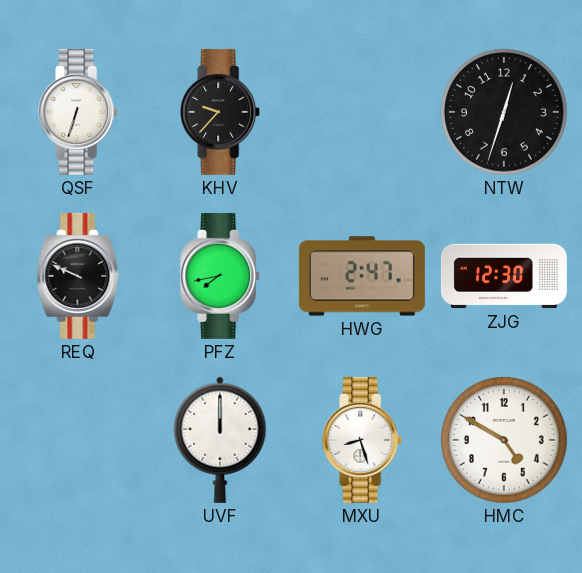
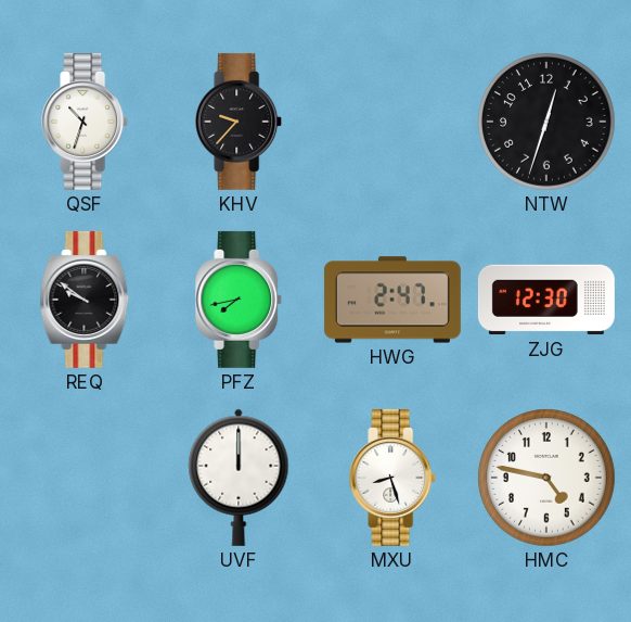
QSF: 6:33 -> 10:33 (86, 122)
REQ: 9:49 -> 9:51 (85, 300)
HMC: 4:50 -> 4:47 (548, 479)
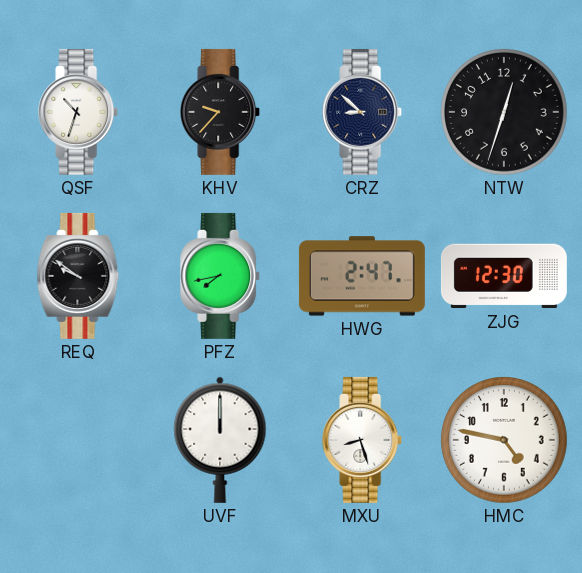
CRZ: none -> 8:52 (363, 112)
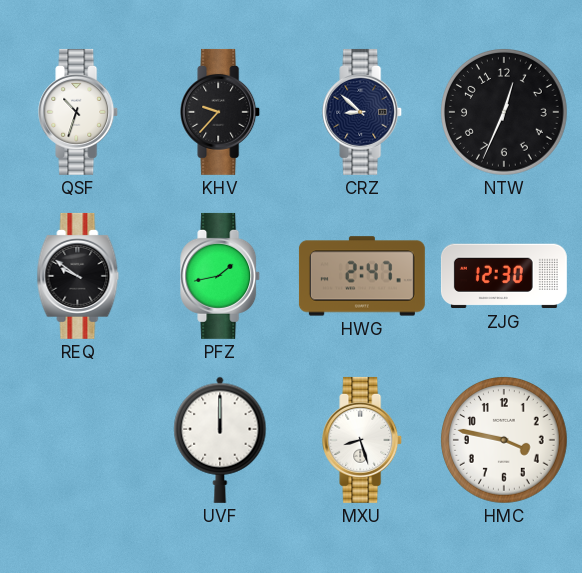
NTW: 12:33 -> 12:34 (505, 113)
PFZ: 7:43 -> 1:43 (221, 276)
HMC: 4:47 -> 3:47 (505, 441)
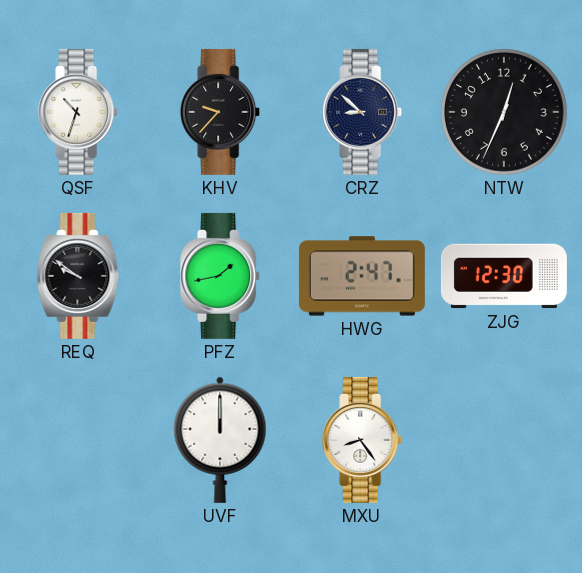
MXU: 8:27 -> 8:24 (363, 440)
HMC: 3:47 -> none (505, 441)
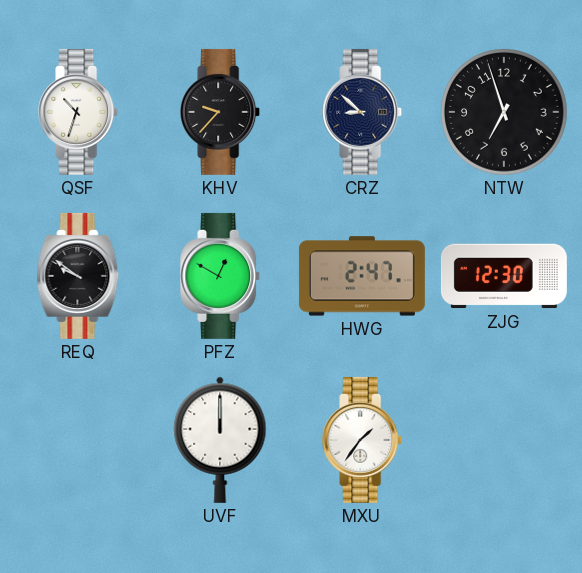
NTW: 12:34 -> 6:57 (505, 113)
PFZ: 1:43 -> 12:50 (221, 276)
MXU: 8:24 -> 1:36 (363, 440)
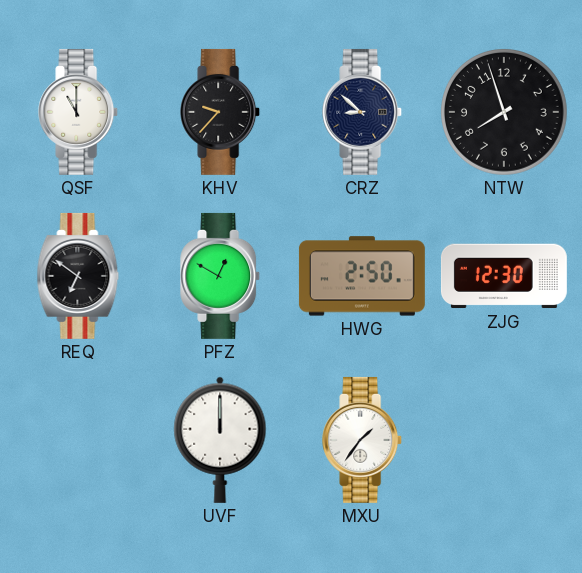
QSF: 10:33 -> 11:00 (79, 112)
NTW: 6:57 -> 7:57 (505, 113)
REQ: 9:51 -> 6:51 (78, 276)
HWG: 2:47 -> 2:50 (362, 276)
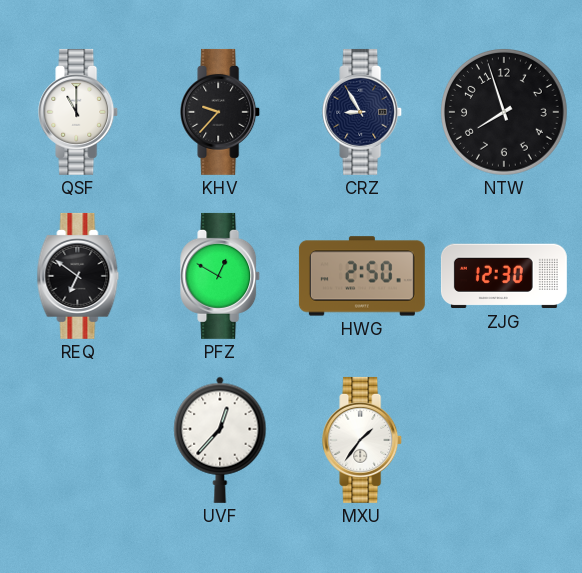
CRZ: 8:52 -> 8:55 (363, 112)
UVF: 12:00 -> 12:37 (220, 440)
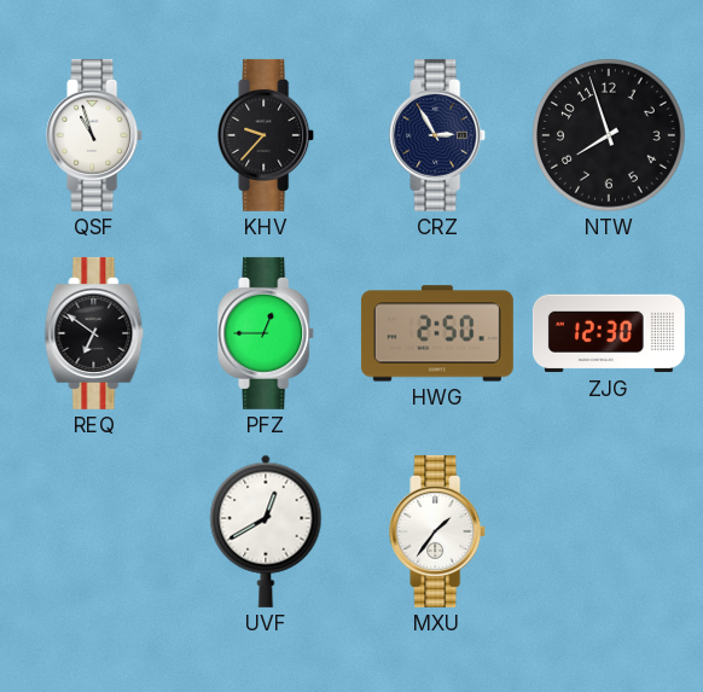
QSF: 11:00 -> 10:57 (95, 135)
CRZ: 8:55 -> 2:55 (438, 135)
PFZ: 12:50 -> 12:45 (267, 333)
UVF: 12:37 -> 12:40 (266, 531)
